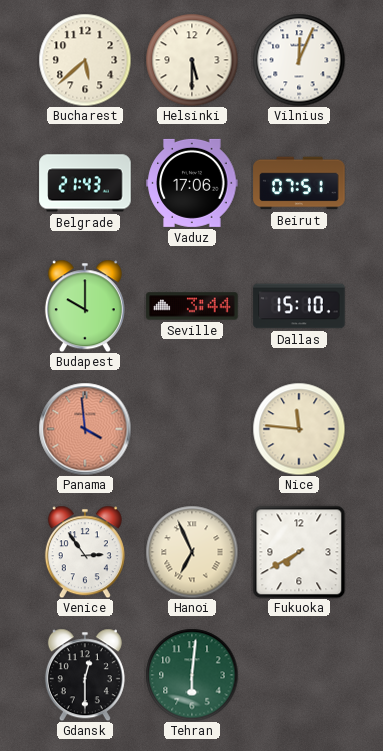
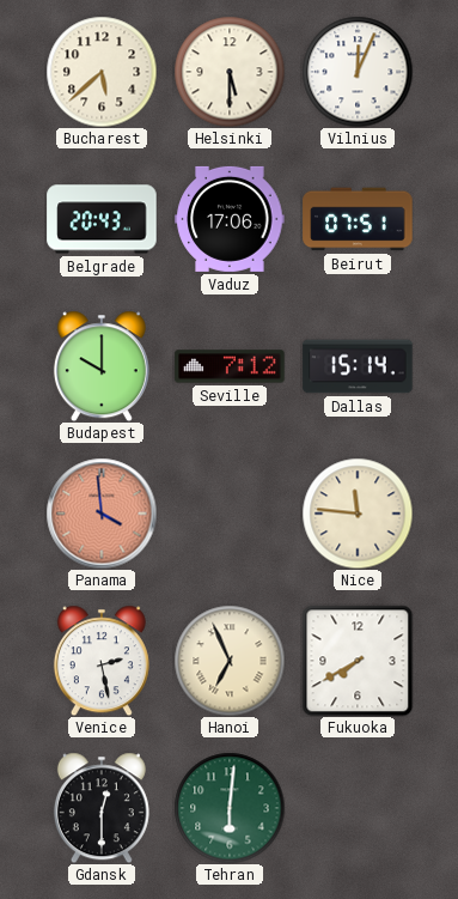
Belgrade: 21:43 -> 20:43 (102, 219)
Seville: 3:44 -> 7:12 (230, 366)
Dallas: 15:10 -> 15:14 (358, 366)
Venice: 2:54 -> 2:28 (102, 661)
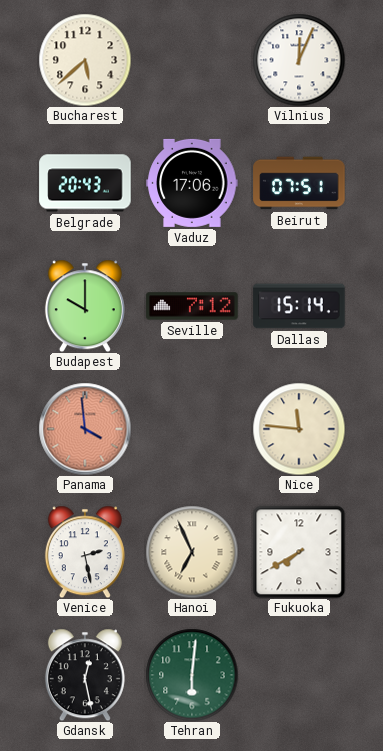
Helsinki: 5:30 -> none (230, 72)
Gdansk: 12:30 -> 12:28 (85, 675)
